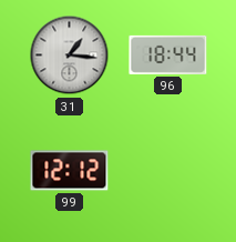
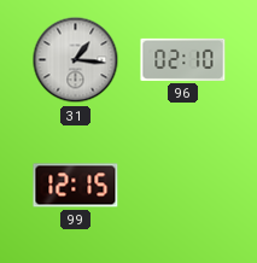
96: 18:44 -> 02:10 (183, 59)
99: 12:12 -> 12:15 (76, 186)
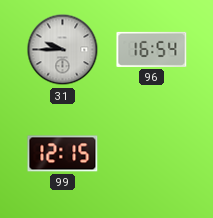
31: 1:16 -> 9:45 (63, 50)
96: 02:10 -> 16:54 (152, 49)
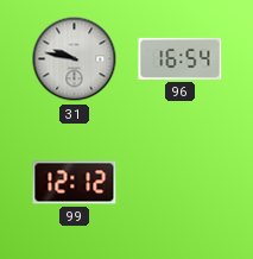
31: 9:45 -> 9:47 (75, 59)
99: 12:15 -> 12:12 (75, 183)
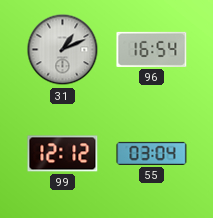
31: 9:47 -> 1:11 (63, 50)
55: none -> 03:04 (152, 153)
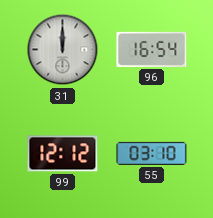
31: 1:11 -> 12:00 (63, 50)
55: 03:04 -> 03:10 (152, 153)
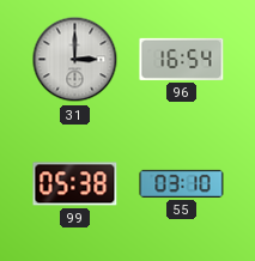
31: 12:00 -> 3:00 (75, 60)
99: 12:12 -> 05:38 (75, 184)
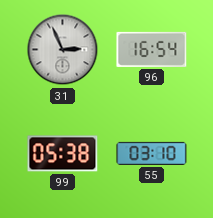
31: 3:00 -> 2:56 (63, 50)
